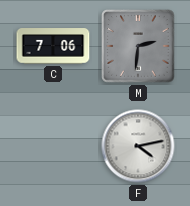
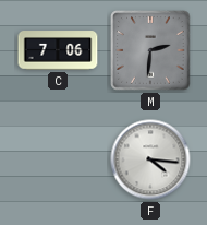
F: 4:13 -> 4:16 (150, 159)
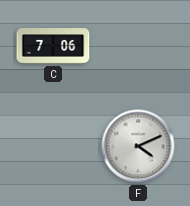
M: 2:31 -> none (150, 50)
F: 4:16 -> 4:11 (138, 146)
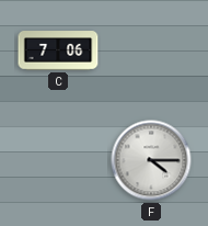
F: 4:11 -> 4:15 (151, 160)
